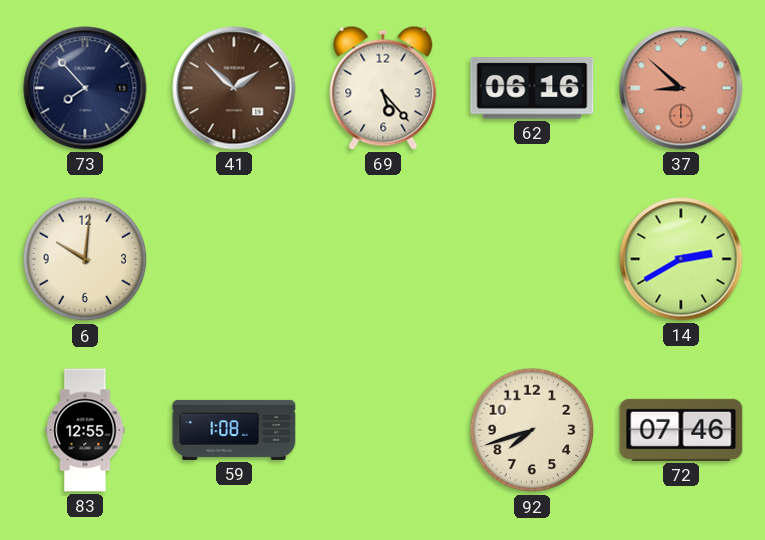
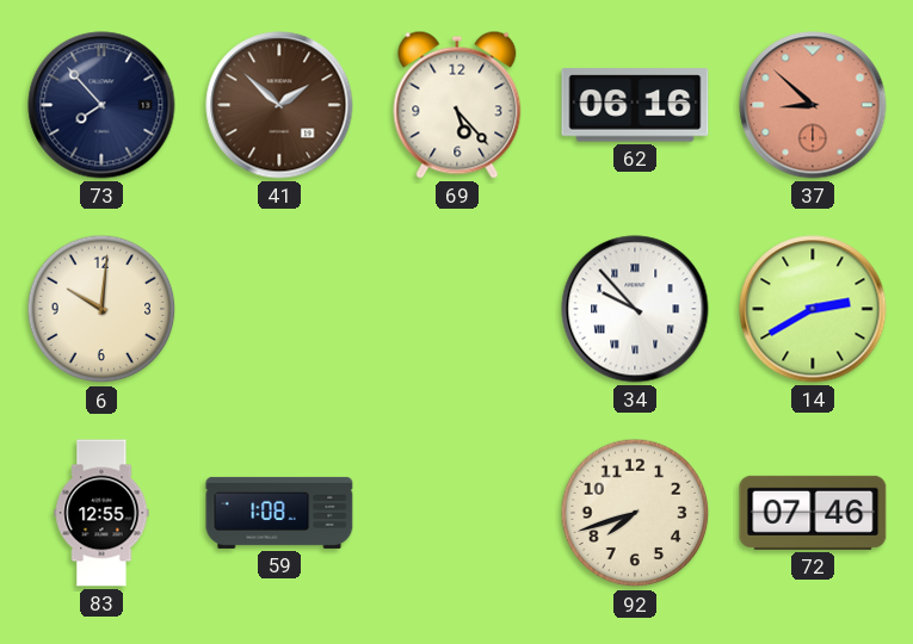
34: none -> 9:53 (635, 309)
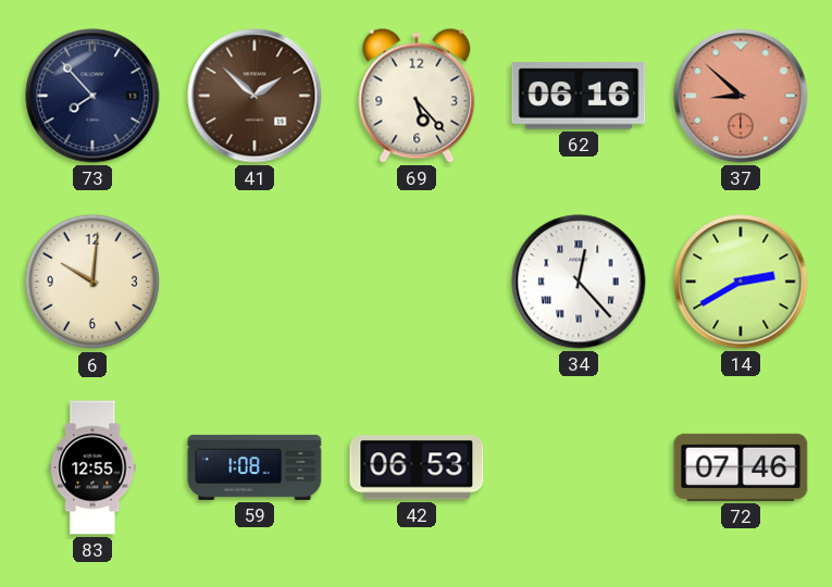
34: 9:53 -> 12:23 (579, 282)
42: none -> 06:53 (417, 467)
92: 7:42 -> none (635, 513)
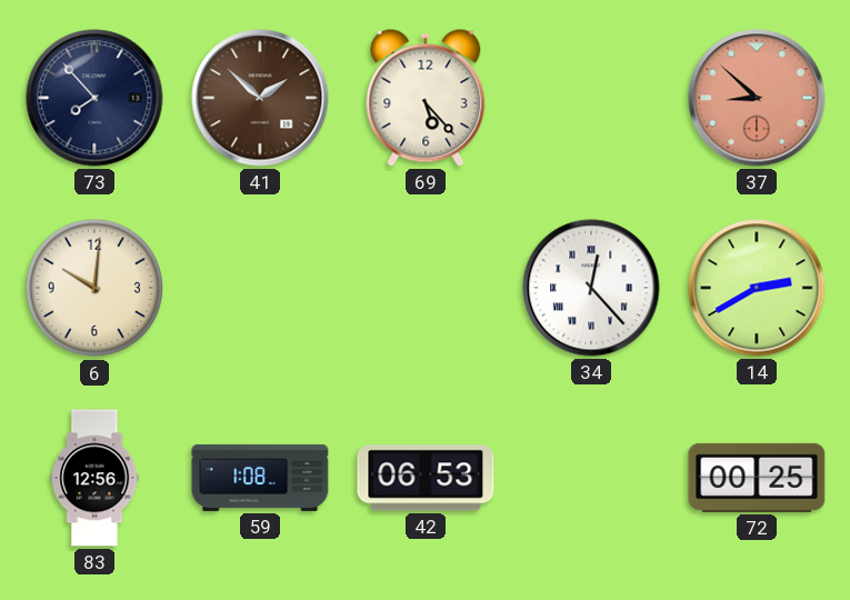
62: 06:16 -> none (579, 96)
83: 12:55 -> 12:56 (94, 478)
72: 07:46 -> 00:25 (757, 478)
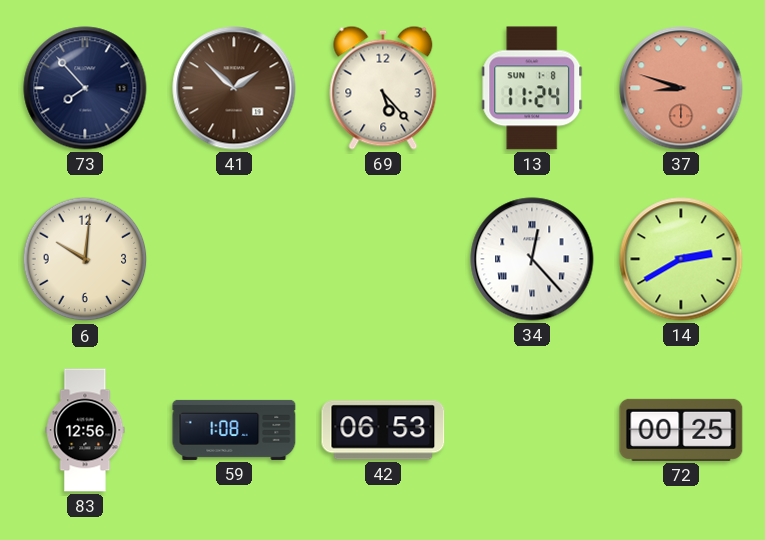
13: none -> 11:24 (532, 88)
37: 8:52 -> 8:48 (681, 88)
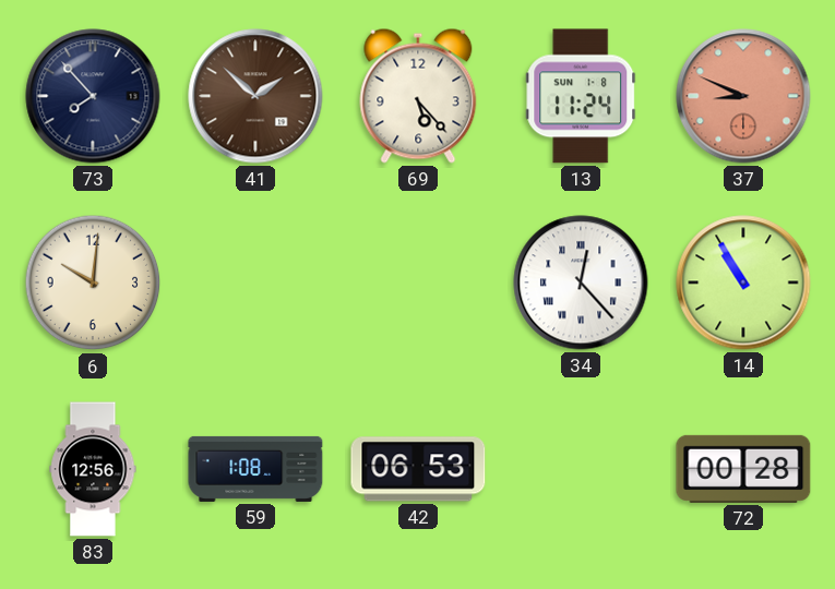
37: 8:48 -> 8:49 (743, 96)
14: 2:40 -> 10:55 (743, 283)
72: 00:25 -> 00:28 (743, 469)
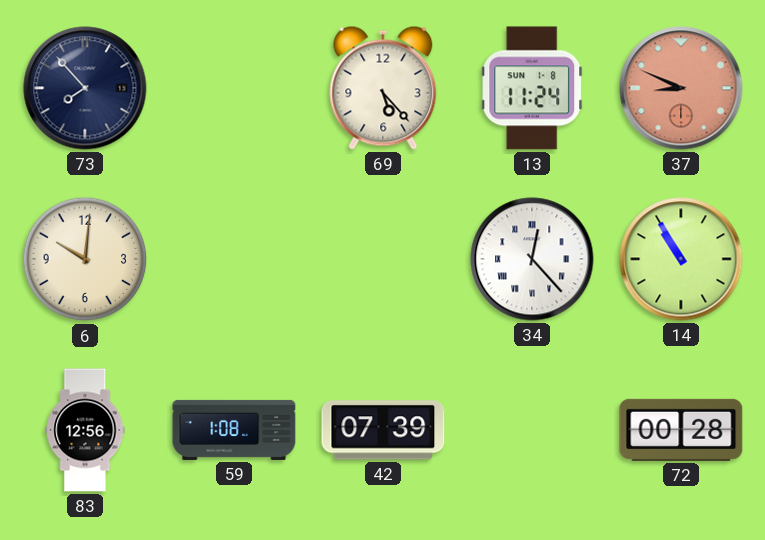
41: 1:52 -> none (255, 96)
42: 06:53 -> 07:39 (383, 430)
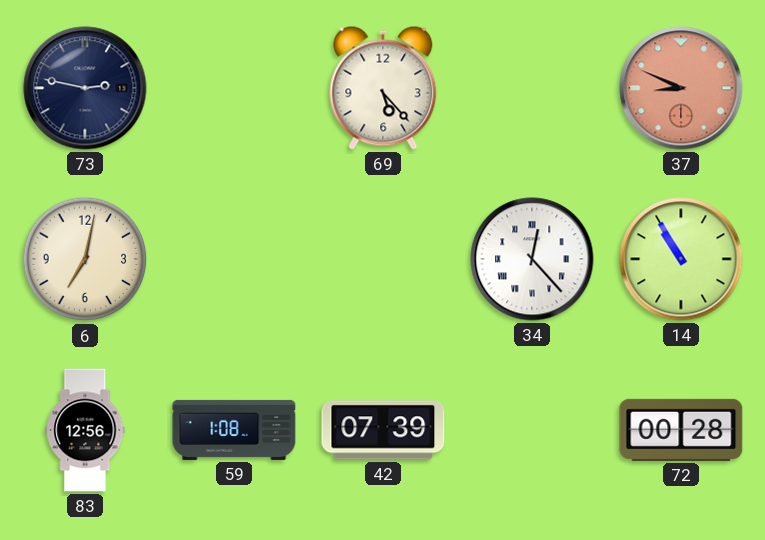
73: 7:53 -> 2:47 (85, 88)
13: 11:24 -> none (532, 88)
6: 10:01 -> 7:02 (85, 259)
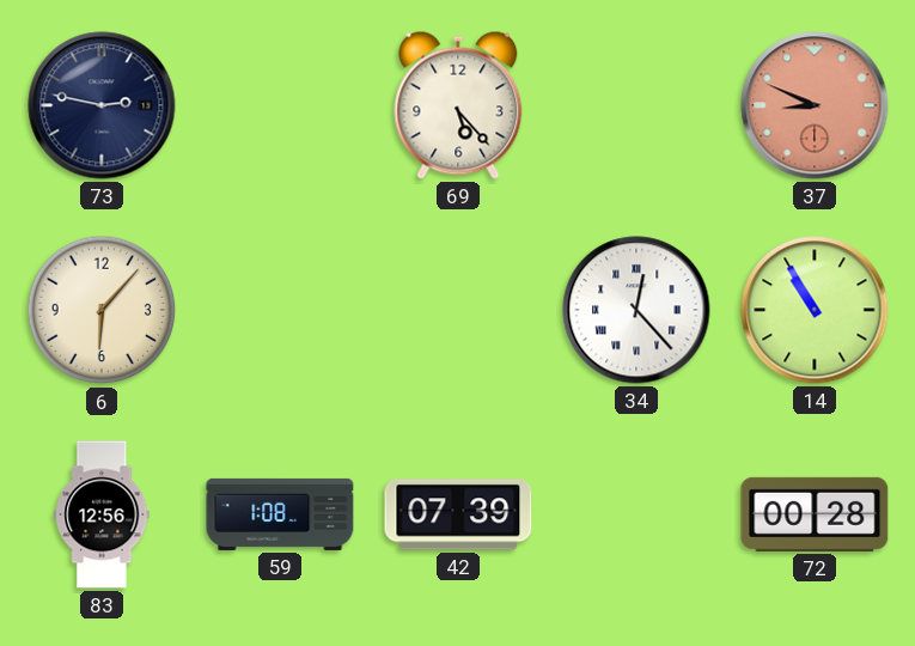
6: 7:02 -> 6:07 (102, 310)
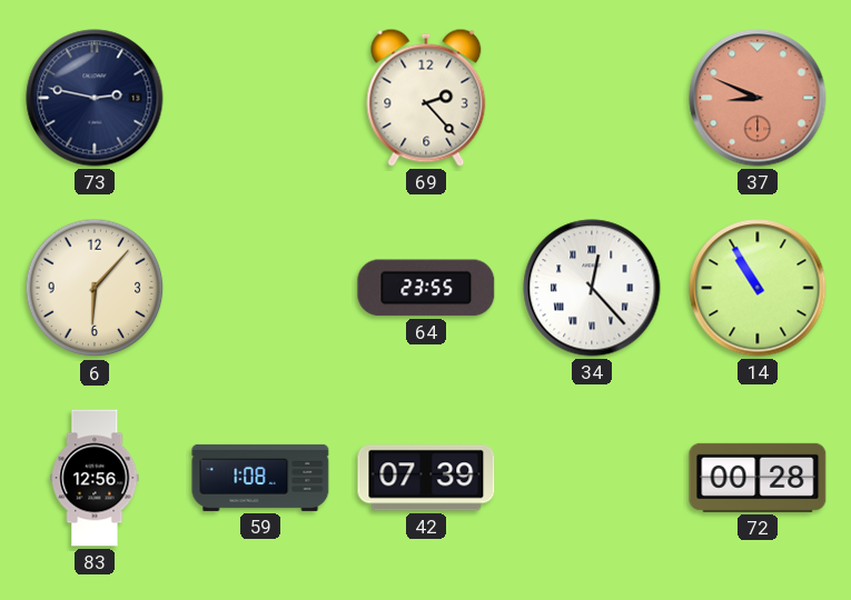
69: 5:23 -> 2:23 (426, 98)
64: none -> 23:55 (426, 288)
